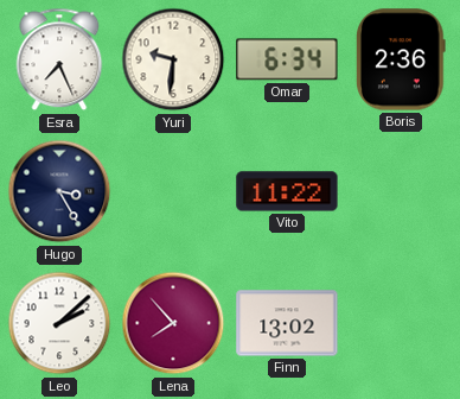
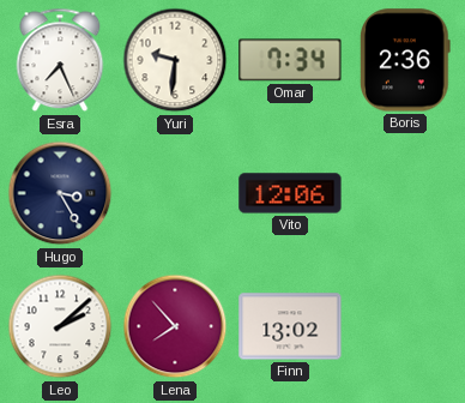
Omar: 6:34 -> 7:34 (290, 60)
Vito: 11:22 -> 12:06 (290, 193)
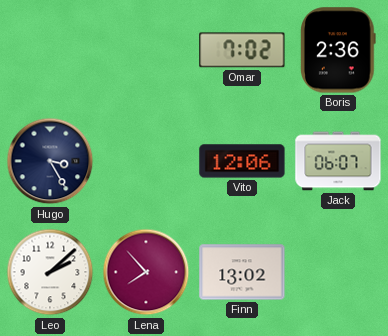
Esra: 7:26 -> none (60, 60)
Yuri: 9:31 -> none (175, 60)
Omar: 7:34 -> 7:02 (242, 50)
Jack: none -> 06:07 (338, 161)
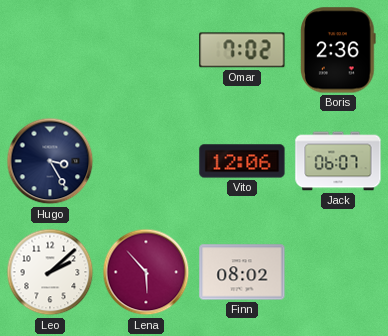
Lena: 7:53 -> 5:53 (146, 272)
Finn: 13:02 -> 08:02 (242, 272)
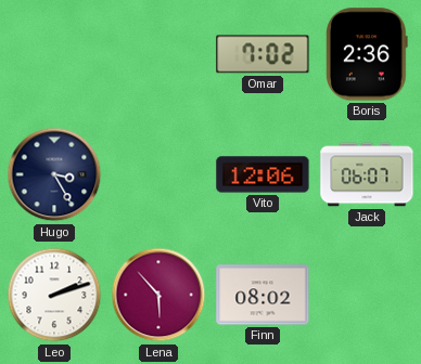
Leo: 2:08 -> 2:12 (54, 295)
